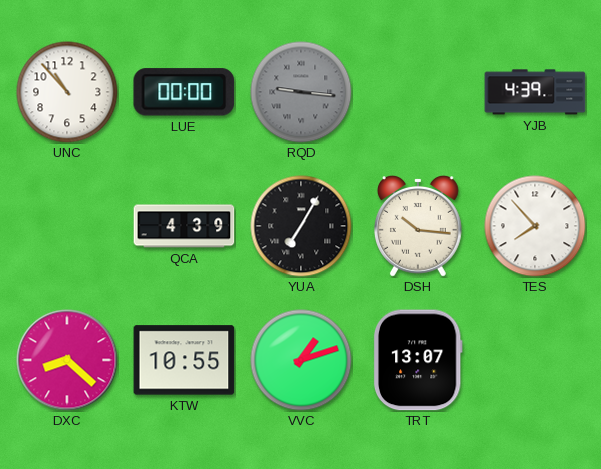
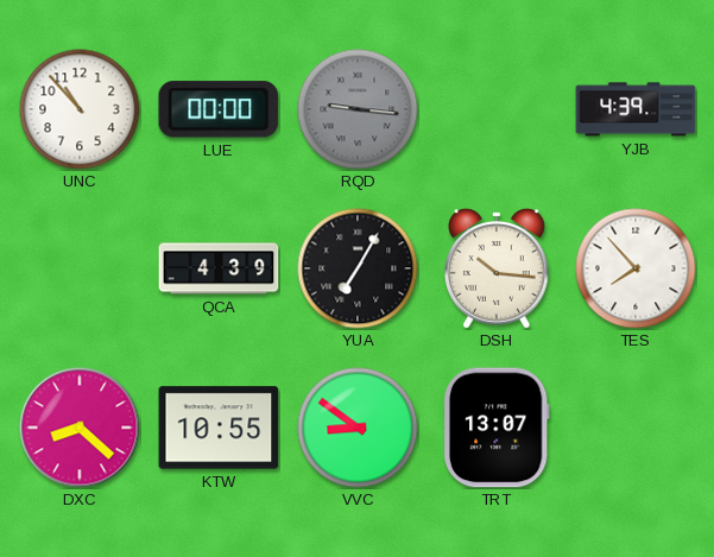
VVC: 1:12 -> 8:51 (358, 428)
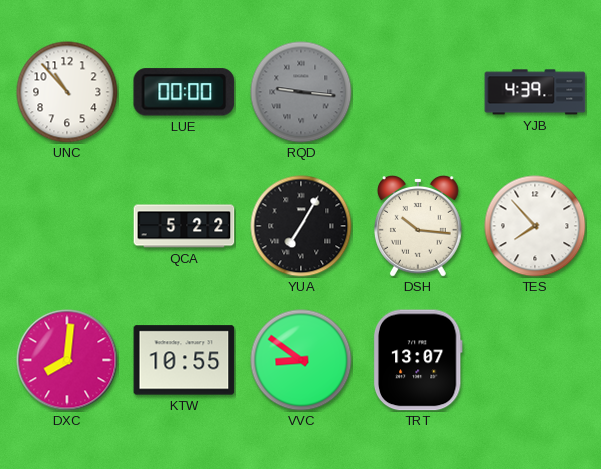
QCA: 4:39 -> 5:22 (184, 226)
DXC: 8:22 -> 8:01 (67, 360)
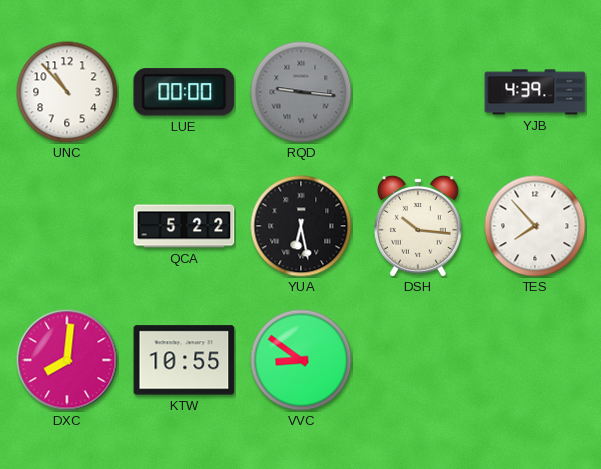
YUA: 7:05 -> 6:28 (301, 226)
TRT: 13:07 -> none (418, 360)
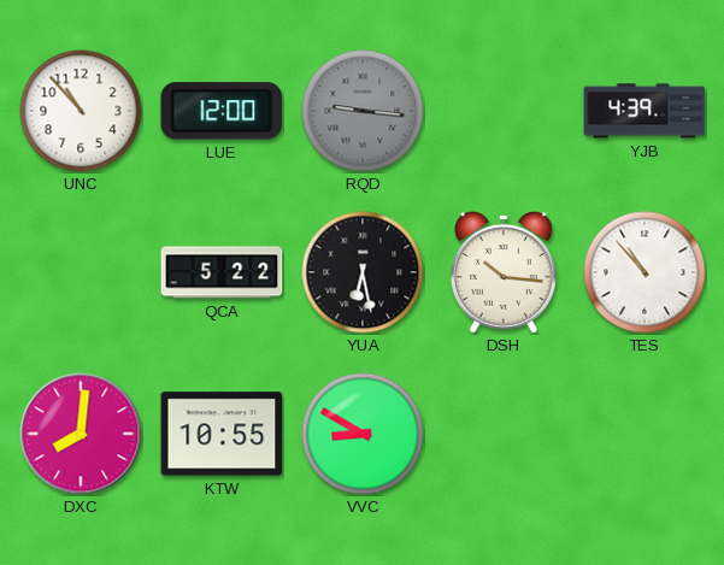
LUE: 00:00 -> 12:00 (222, 111)
TES: 7:53 -> 10:53 (644, 272)
VVC: 8:51 -> 8:50 (363, 434)
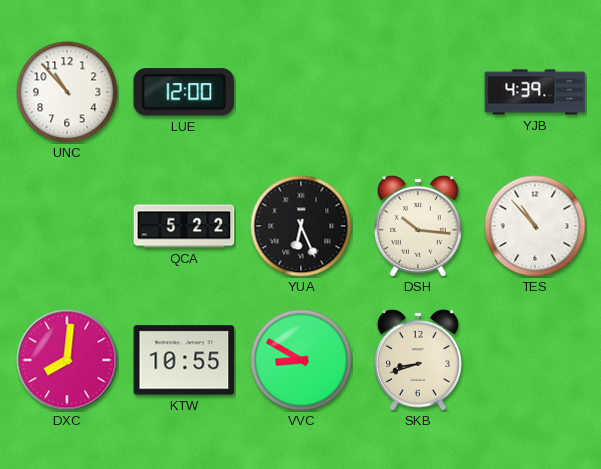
RQD: 9:16 -> none (363, 111)
YUA: 6:28 -> 6:26 (301, 226)
SKB: none -> 8:42 (418, 361)
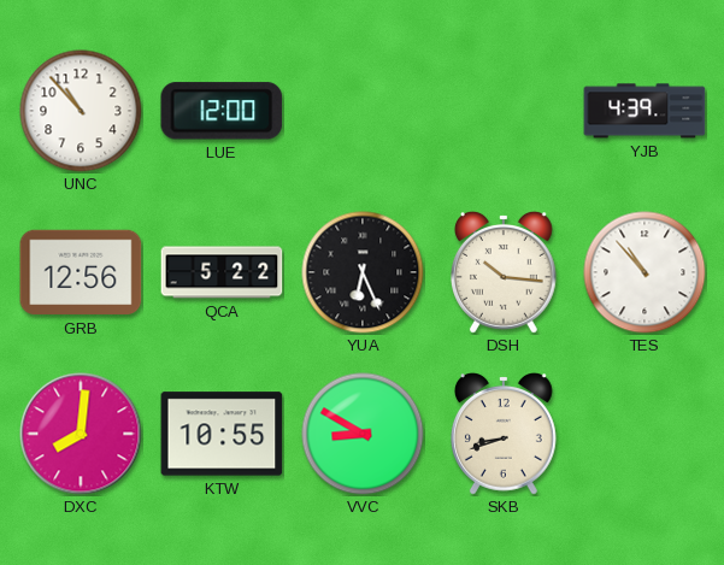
GRB: none -> 12:56 (81, 272)
